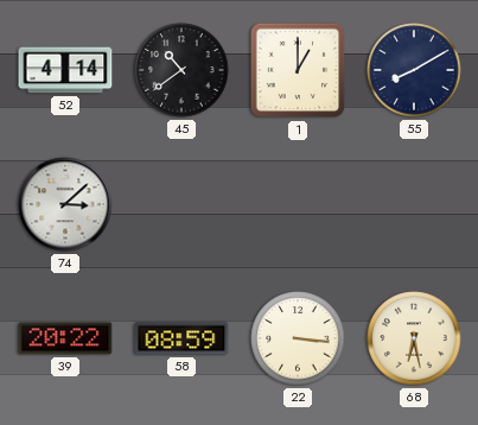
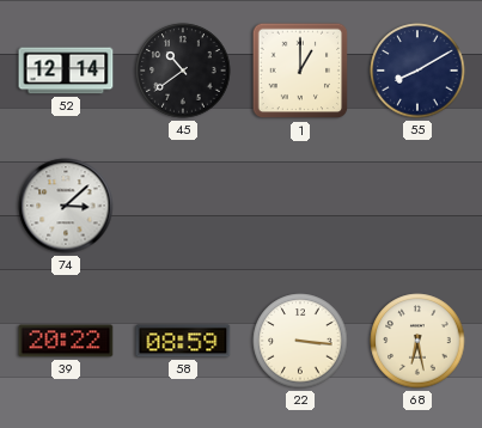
52: 4:14 -> 12:14 (66, 71)
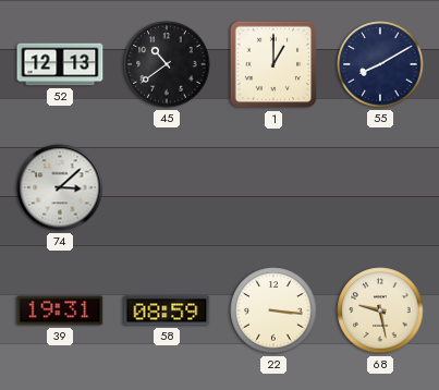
52: 12:14 -> 12:13 (60, 64)
39: 20:22 -> 19:31 (60, 310)
68: 6:28 -> 9:28 (380, 310)
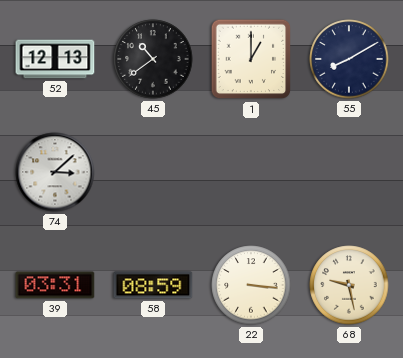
39: 19:31 -> 03:31 (55, 285)
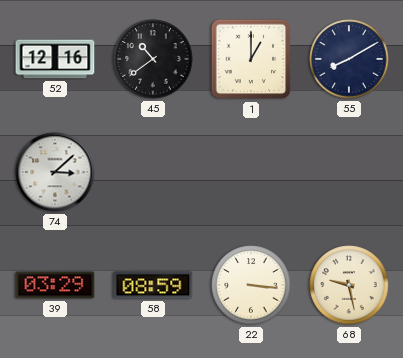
52: 12:13 -> 12:16 (55, 59)
39: 03:31 -> 03:29 (55, 285)
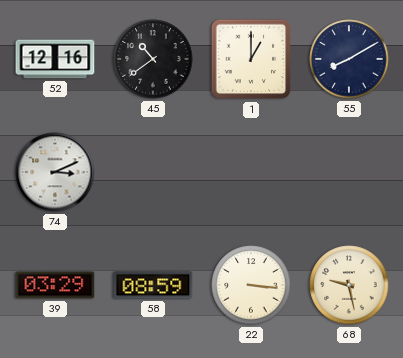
74: 3:08 -> 3:11 (55, 172)
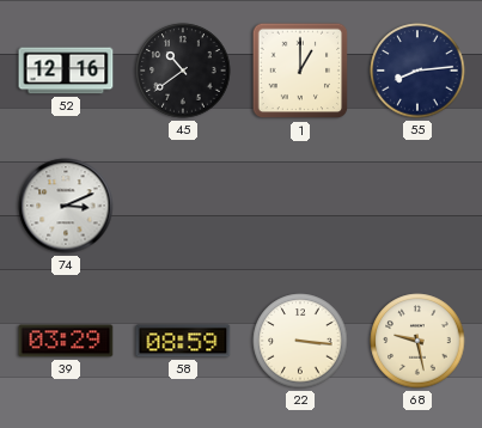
55: 8:10 -> 8:14 (417, 71)
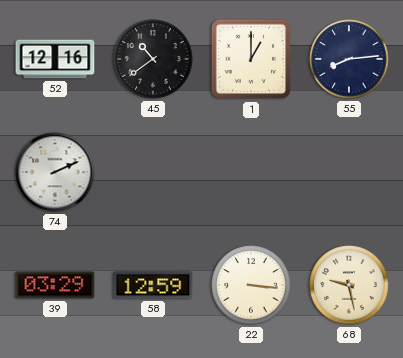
74: 3:11 -> 2:11 (55, 172)
58: 08:59 -> 12:59 (153, 285)
